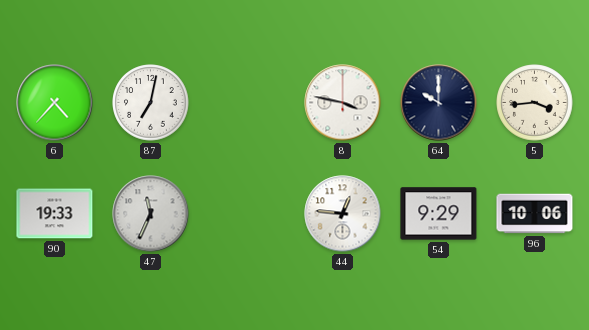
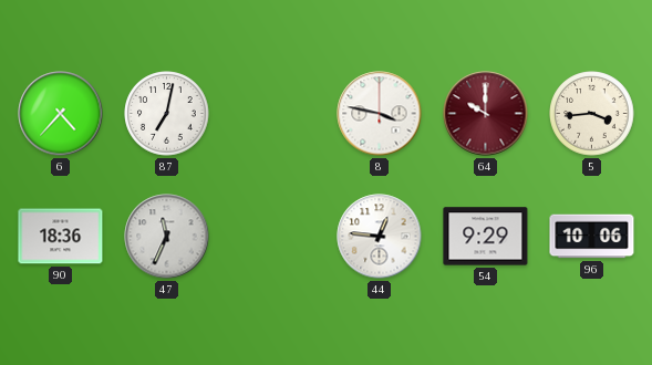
64 dial: navy -> burgundy (486, 114)
90: 19:33 -> 18:36 (61, 237)
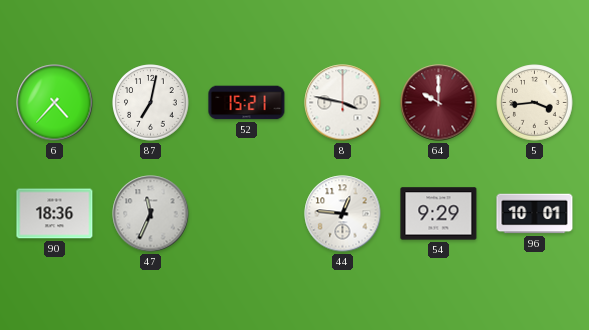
52: none -> 15:21 (247, 103)
96: 10:06 -> 10:01 (535, 214)
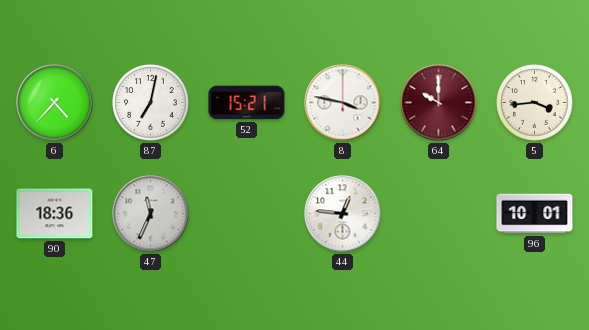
54: 9:29 -> none (439, 214)
